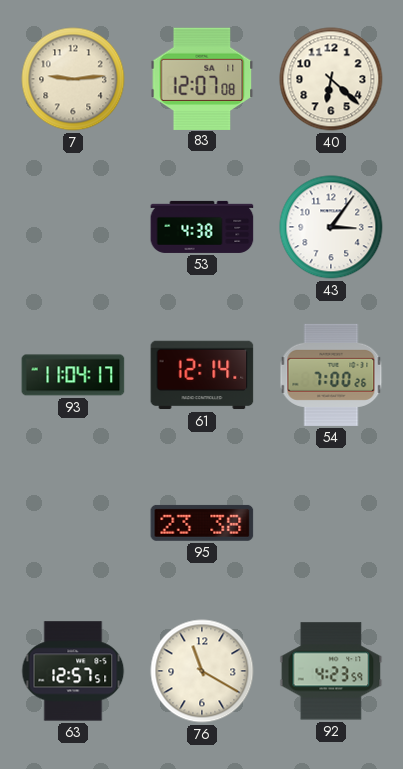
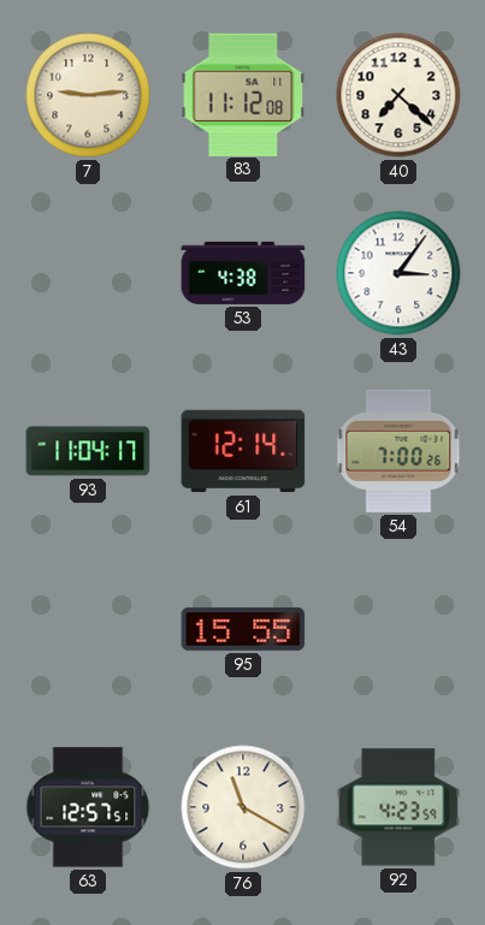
83: 12:07 -> 11:12 (243, 94)
40: 6:22 -> 7:22 (398, 95)
95: 23:38 -> 15:55 (243, 629)
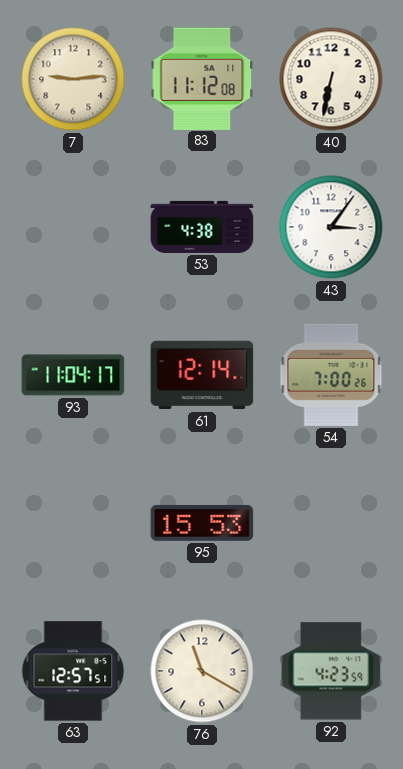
40: 7:22 -> 6:32 (331, 79)
95: 15:55 -> 15:53 (202, 523)
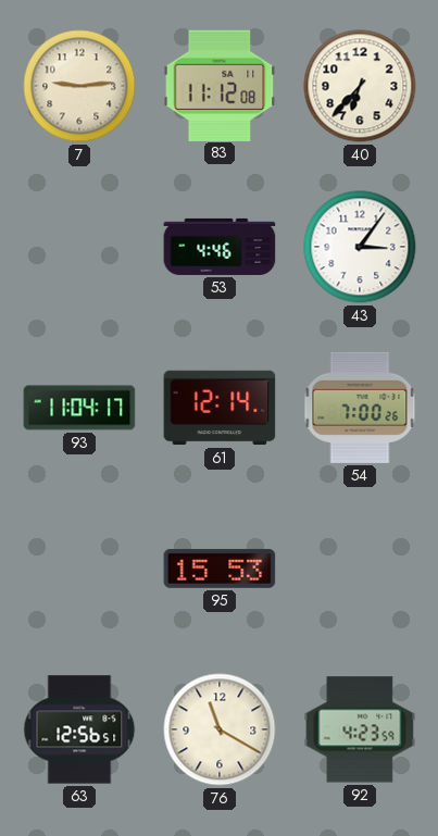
40: 6:32 -> 6:37 (360, 86)
53: 4:38 -> 4:46 (220, 247)
63: 12:57 -> 12:56 (79, 729)
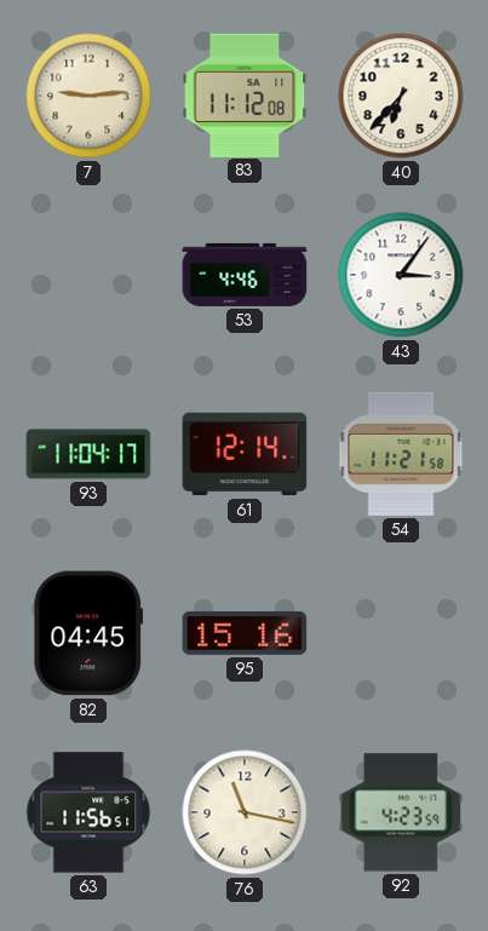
54: 7:00 -> 11:21 (401, 454)
82: none -> 04:45 (88, 633)
95: 15:53 -> 15:16 (245, 633)
63: 12:56 -> 11:56 (88, 812)
76: 11:20 -> 11:17 (245, 812)
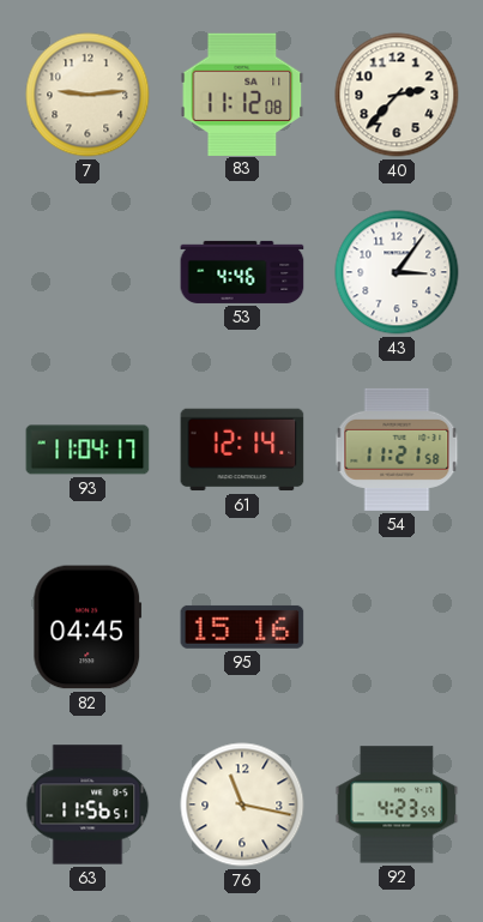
40: 6:37 -> 2:37 (397, 95)
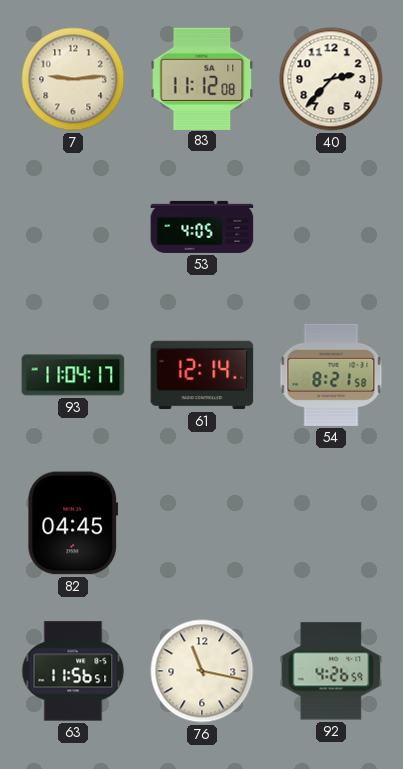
53: 4:46 -> 4:05 (202, 227)
43: 3:06 -> none (397, 272)
54: 11:21 -> 8:21 (331, 375)
95: 15:16 -> none (242, 627)
92: 4:23 -> 4:26 (331, 671)
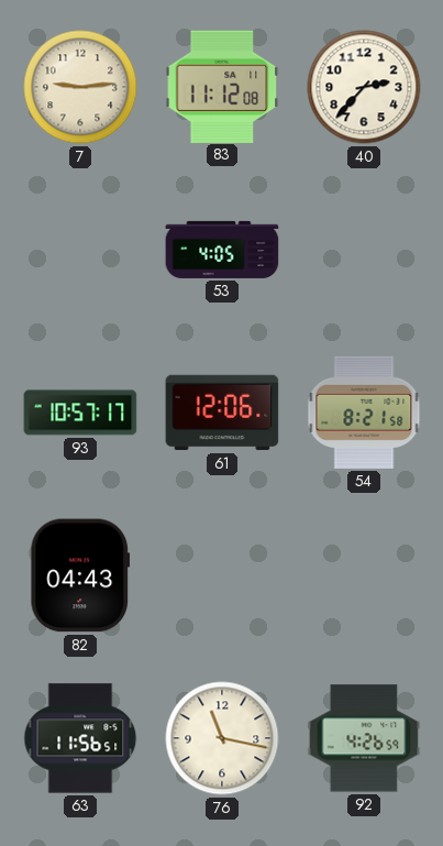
93: 11:04 -> 10:57 (80, 413)
61: 12:14 -> 12:06 (222, 413)
82: 04:45 -> 04:43 (80, 575)
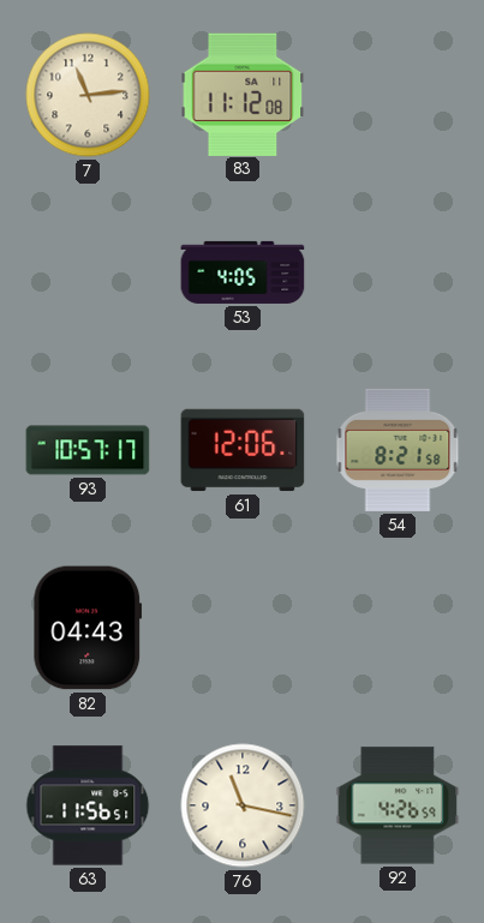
7: 9:14 -> 11:14 (88, 95)
40: 2:37 -> none (364, 87)
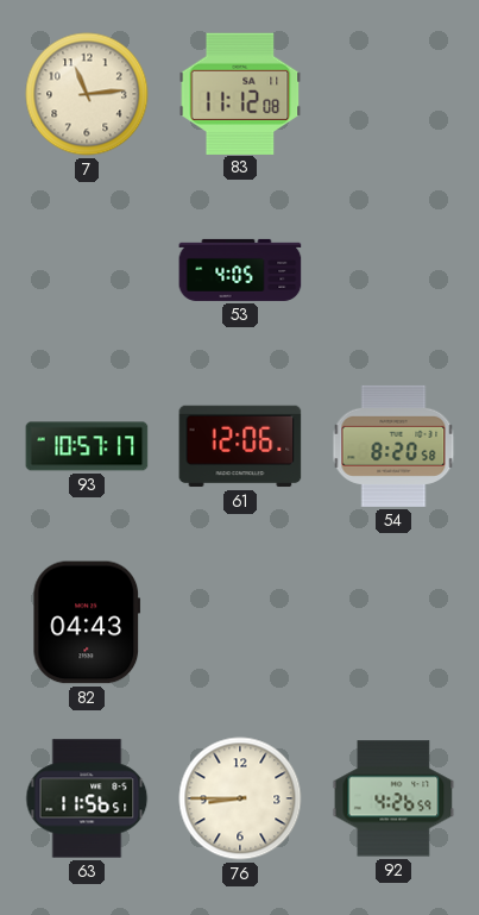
54: 8:21 -> 8:20 (393, 446)
76: 11:17 -> 8:45 (240, 798)
